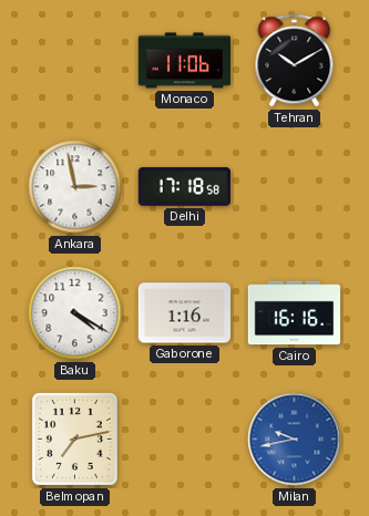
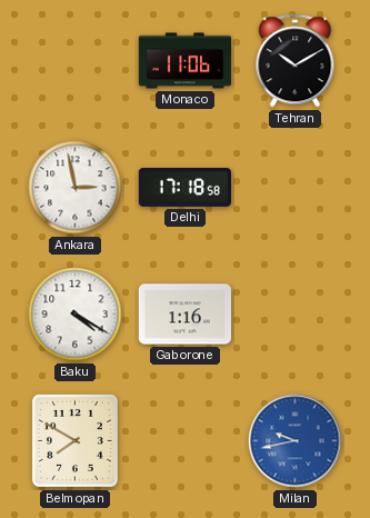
Cairo: 16:16 -> none (295, 313)
Belmopan: 7:13 -> 7:50 (74, 440)
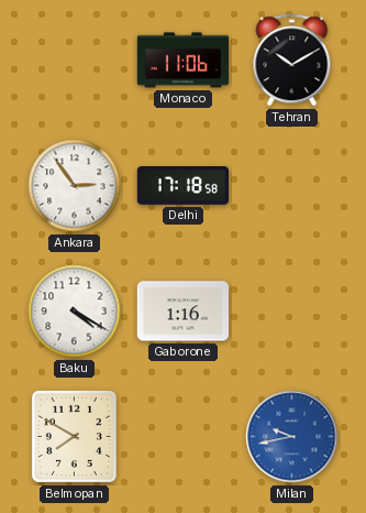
Ankara: 2:58 -> 2:54 (75, 186)
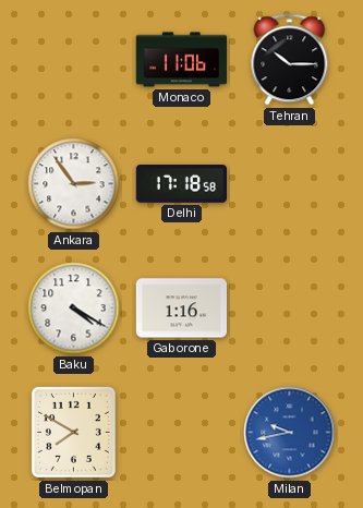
Tehran: 10:10 -> 10:15 (290, 60)
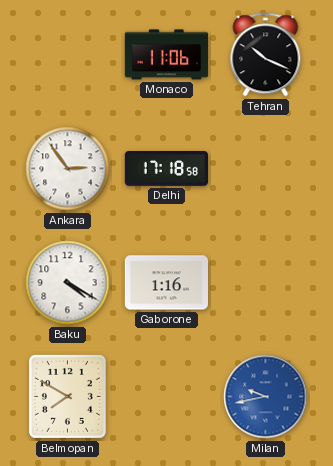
Tehran: 10:15 -> 10:19 (266, 55)
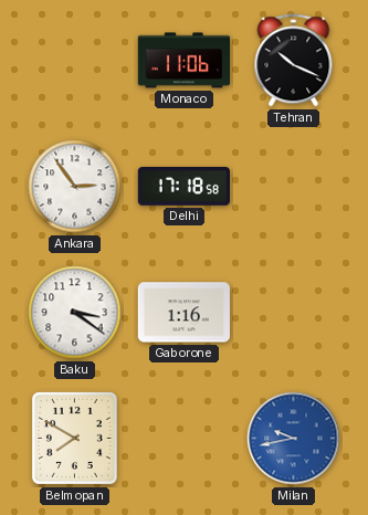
Baku: 4:20 -> 3:21 (75, 313)
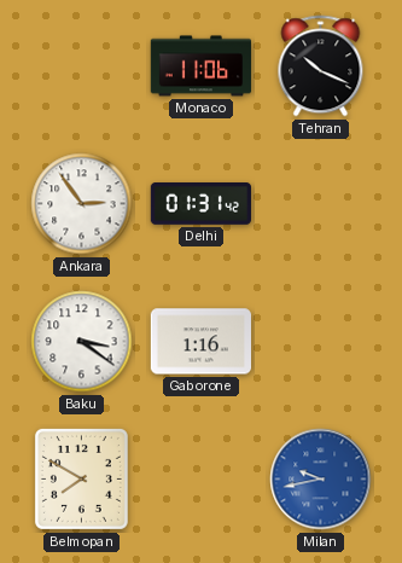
Delhi: 17:18 -> 01:31 (200, 204)
